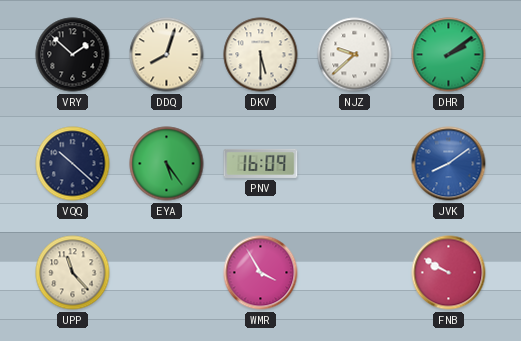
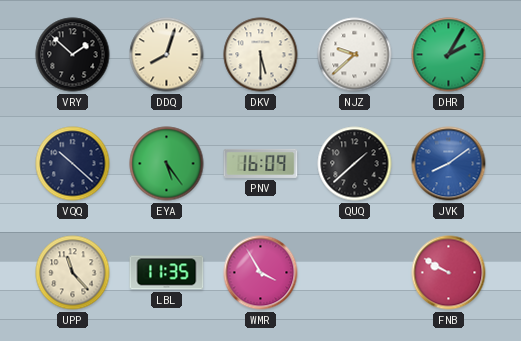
DHR: 2:09 -> 2:05 (449, 55)
QUQ: none -> 1:38 (355, 164)
LBL: none -> 11:35 (167, 273)
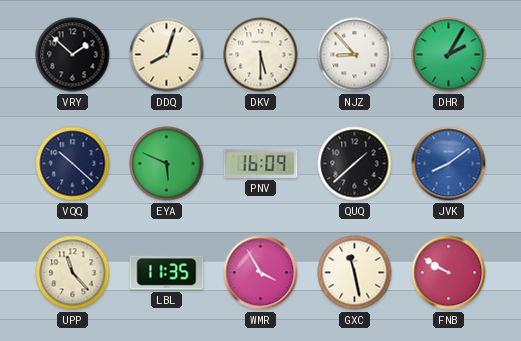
NJZ: 9:38 -> 8:53 (355, 55)
EYA: 5:24 -> 5:49 (167, 164)
GXC: none -> 11:28 (355, 273)
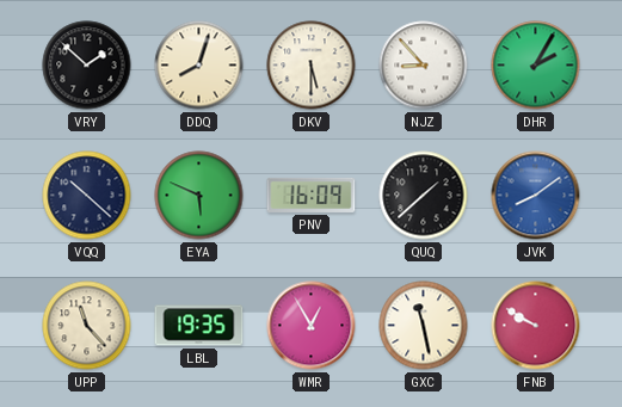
LBL: 11:35 -> 19:35 (199, 326)
WMR: 3:55 -> 12:55 (312, 326)
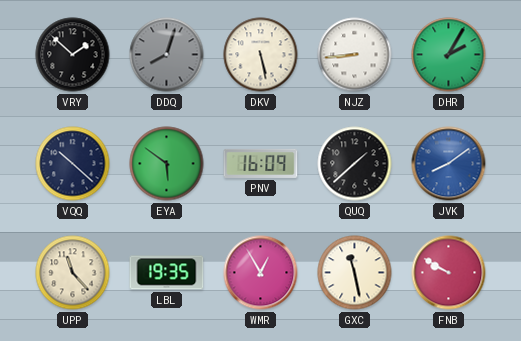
DDQ dial: cream -> grey (167, 55)
DKV: 5:30 -> 5:28 (261, 55)
NJZ: 8:53 -> 8:44 (355, 55)
EYA: 5:49 -> 5:51 (167, 164)
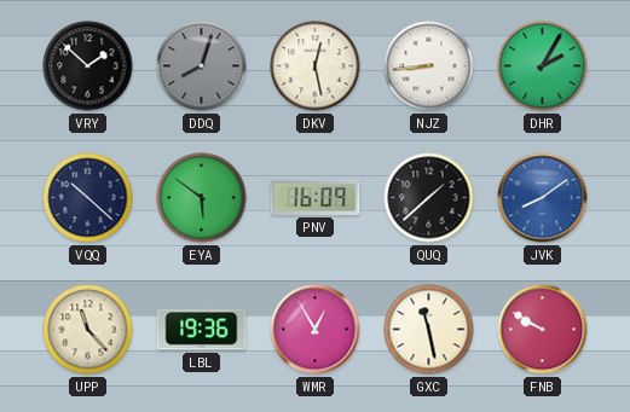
DKV: 5:28 -> 12:28 (316, 66)
LBL: 19:35 -> 19:36 (202, 330)
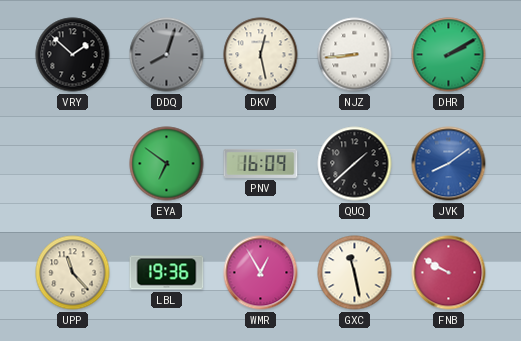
DHR: 2:05 -> 2:10 (449, 55)
VQQ: 10:22 -> none (88, 198)
EYA: 5:51 -> 6:51 (167, 164)
